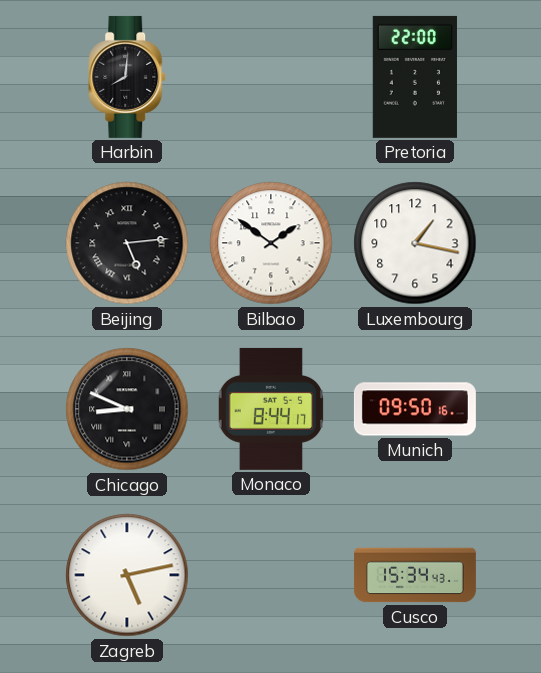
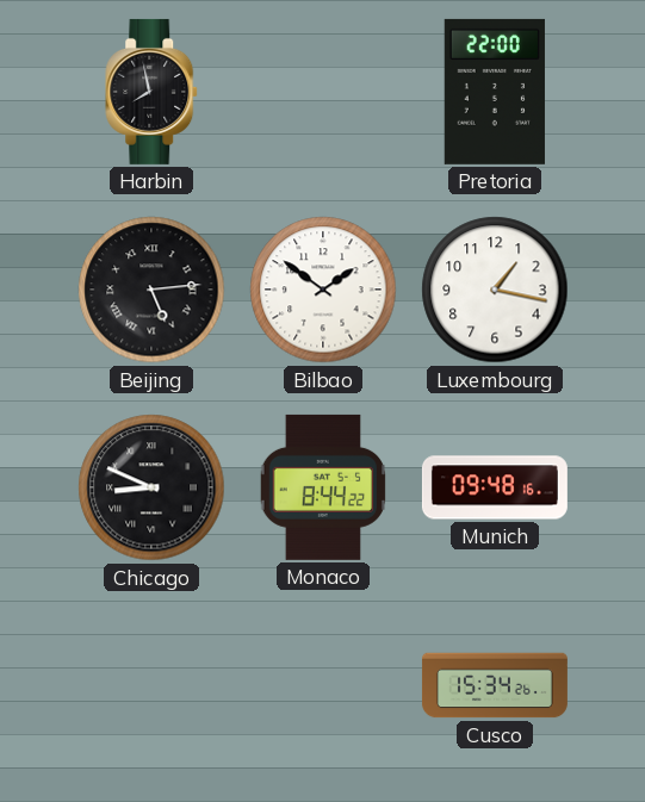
Harbin: 8:01 -> 7:58 (153, 92)
Monaco: 8:44:17 -> 8:44:22 (323, 487)
Munich: 09:50 -> 09:48 (495, 487)
Zagreb: 5:13 -> none (127, 575)
Cusco: 15:34:43 -> 15:34:26 (495, 685)
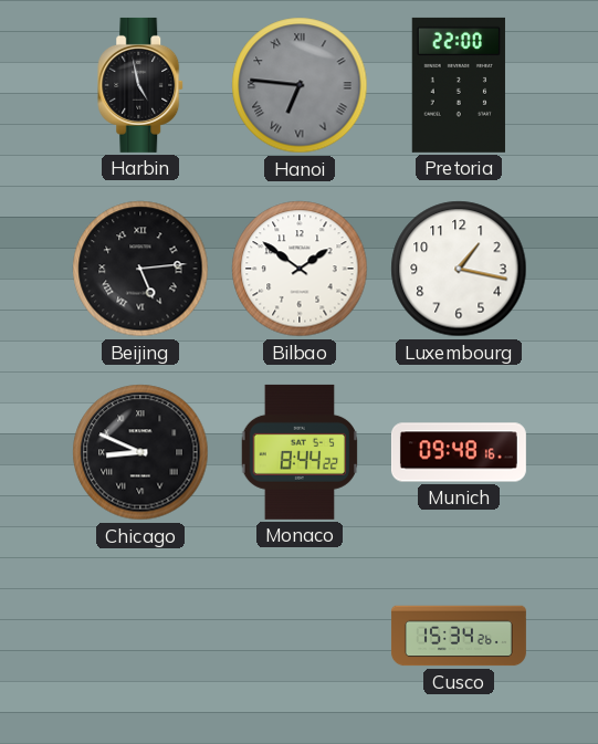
Harbin: 7:58 -> 4:58 (141, 85)
Hanoi: none -> 6:46 (300, 85)
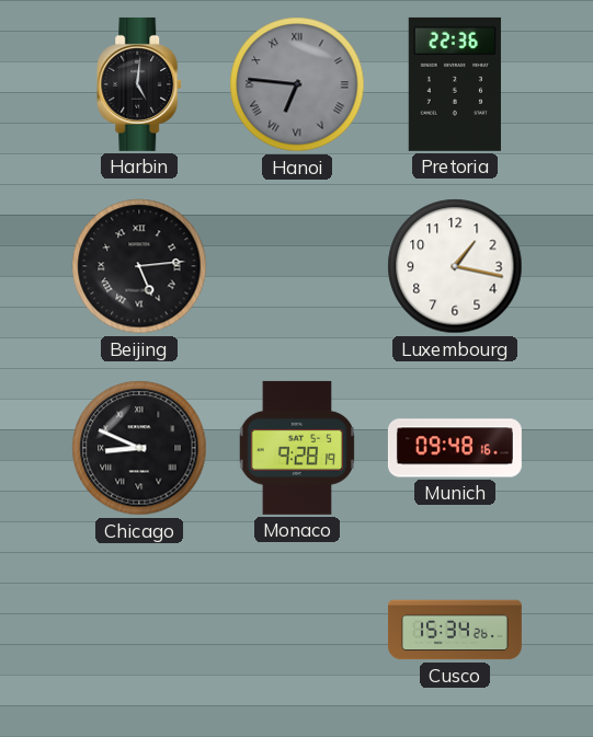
Harbin: 4:58 -> 5:01 (140, 84)
Pretoria: 22:00 -> 22:36 (455, 84)
Bilbao: 1:51 -> none (300, 269)
Monaco: 8:44 -> 9:28 (297, 448)
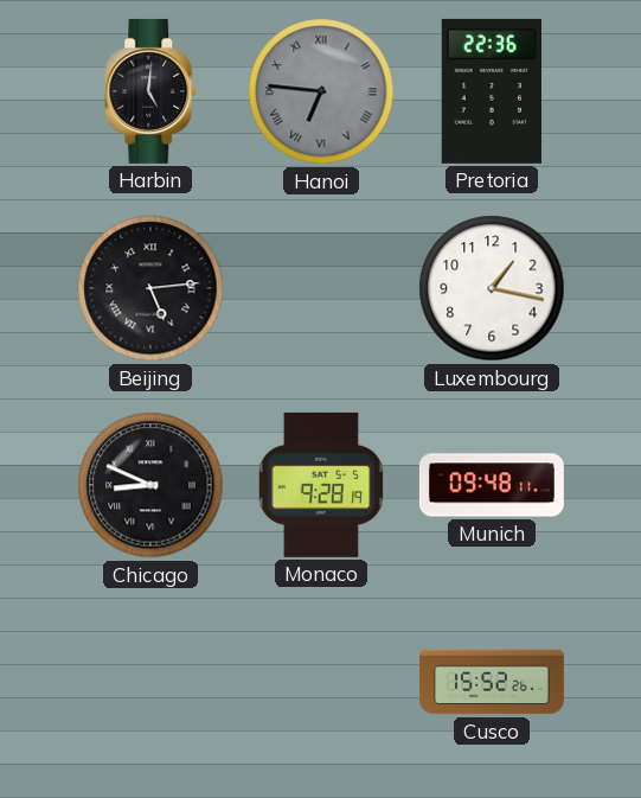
Munich: 09:48:16 -> 09:48:11 (492, 485)
Cusco: 15:34 -> 15:52 (492, 682)
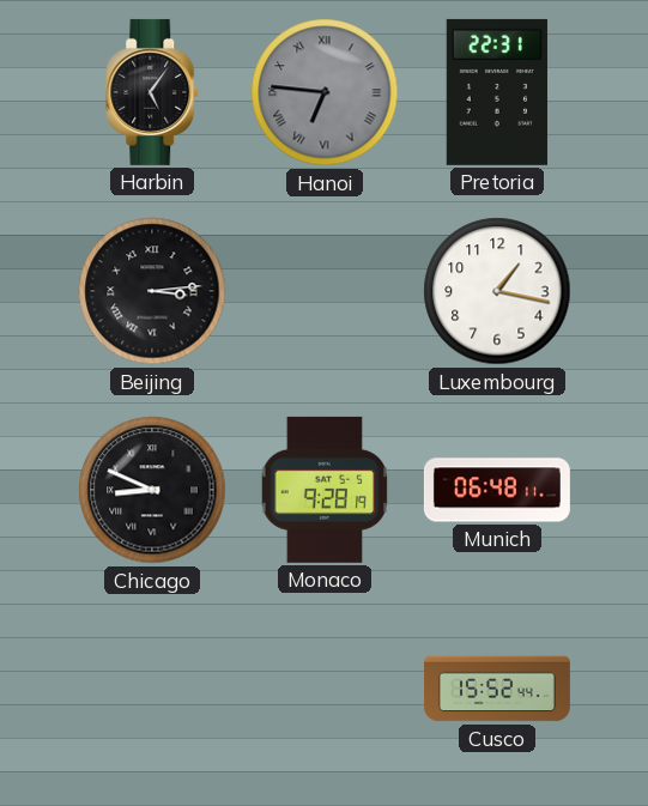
Harbin: 5:01 -> 5:06 (153, 92)
Pretoria: 22:36 -> 22:31 (497, 92)
Beijing: 5:14 -> 3:14 (152, 291)
Munich: 09:48 -> 06:48 (497, 490)
Cusco: 15:52:26 -> 15:52:44 (497, 689)
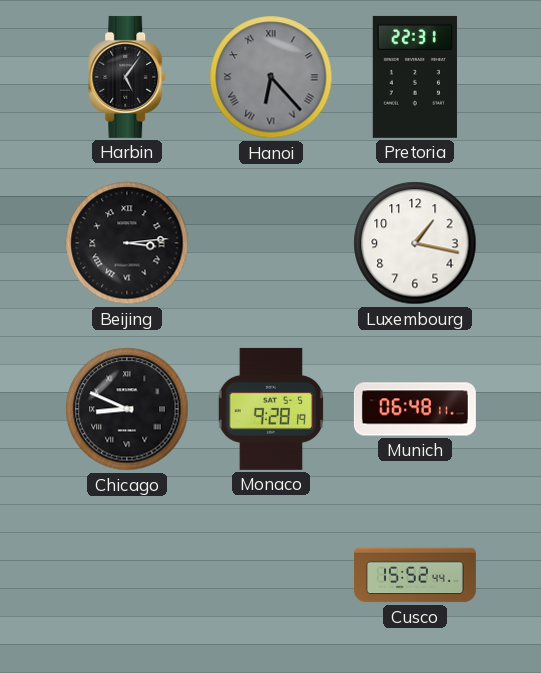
Hanoi: 6:46 -> 6:23 (271, 77)
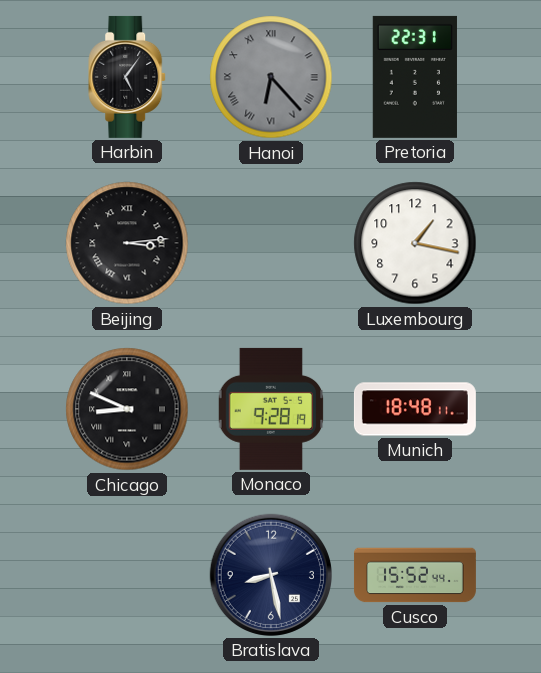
Munich: 06:48 -> 18:48 (415, 409)
Bratislava: none -> 8:28 (271, 575)
